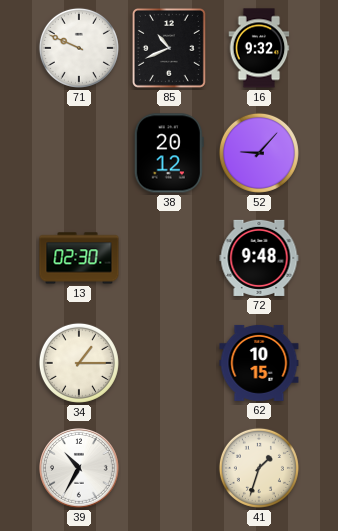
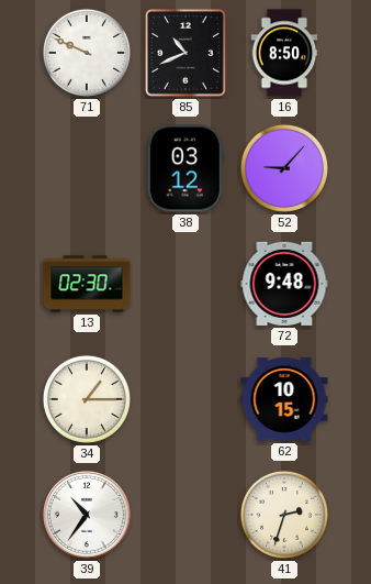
16: 9:32 -> 8:50 (284, 53)
38: 20:12 -> 03:12 (185, 168)
39: 10:35 -> 10:36 (88, 516)
41: 1:33 -> 2:33 (284, 515)
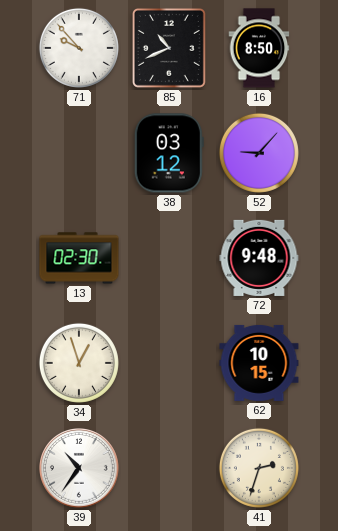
71: 9:49 -> 9:53 (79, 48)
34: 1:15 -> 12:57 (79, 363)
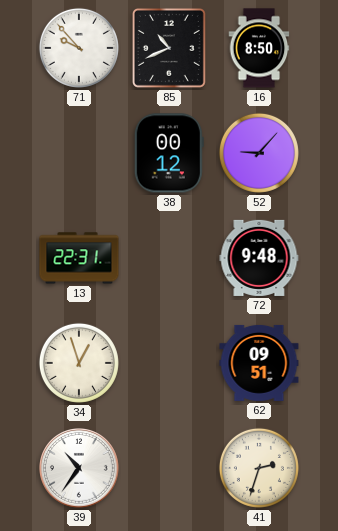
38: 03:12 -> 00:12 (169, 153)
13: 02:30 -> 22:31 (79, 258)
62: 10:15 -> 09:51 (259, 363)
